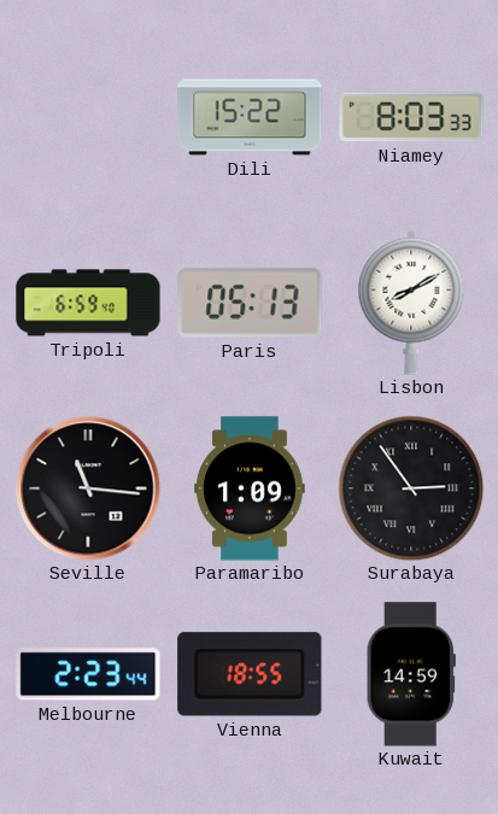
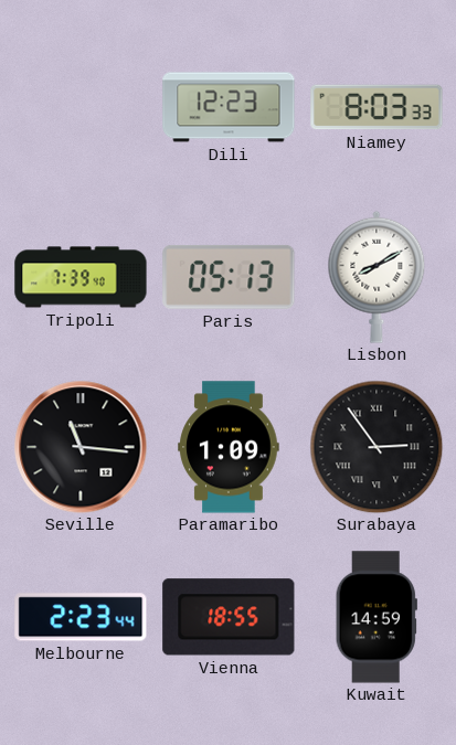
Dili: 15:22 -> 12:23 (229, 107)
Tripoli: 6:59 -> 7:39 (81, 277)
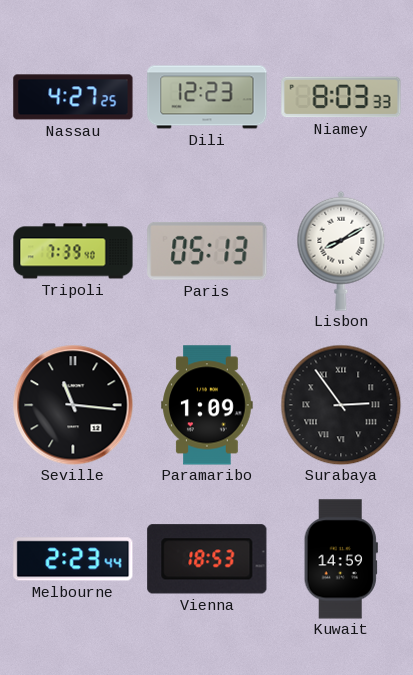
Nassau: none -> 4:27 (73, 97)
Vienna: 18:55 -> 18:53 (207, 559)
